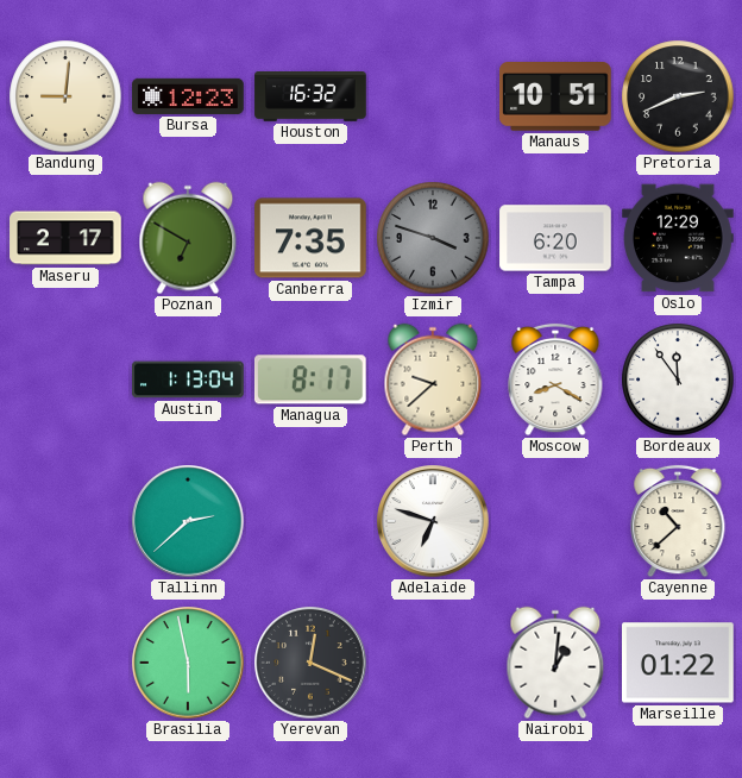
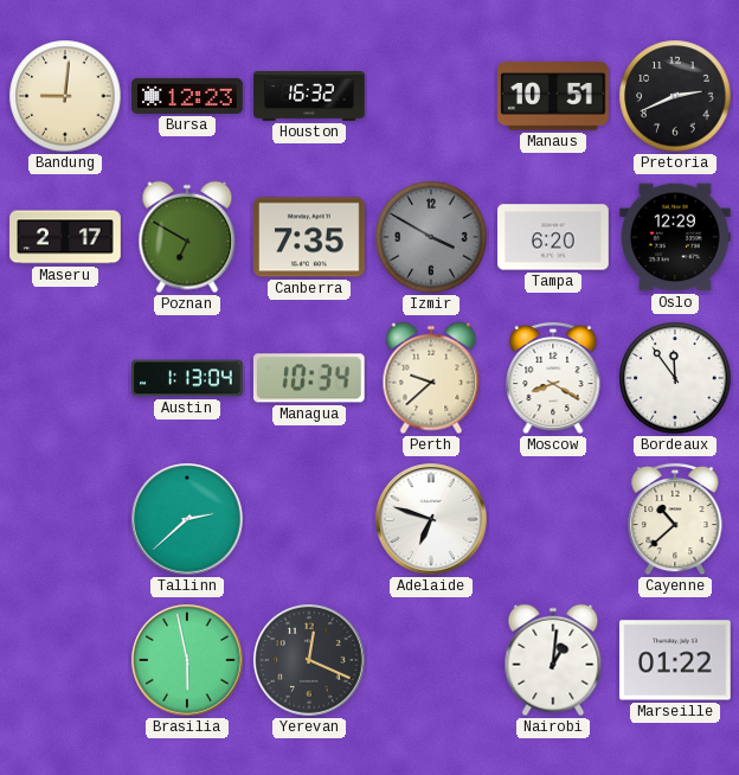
Izmir: 3:48 -> 3:50 (431, 237)
Managua: 8:17 -> 10:34 (309, 378)
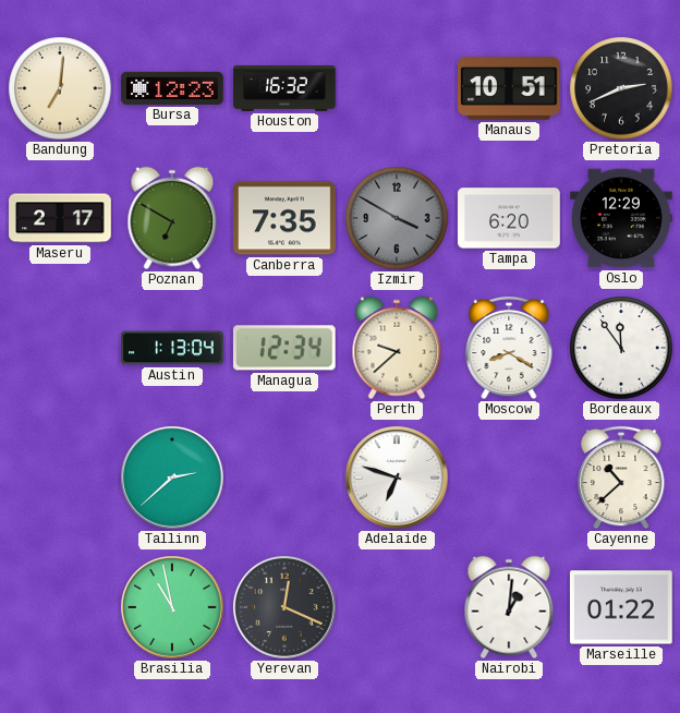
Bandung: 9:01 -> 7:01 (60, 88)
Managua: 10:34 -> 12:34 (284, 348)
Brasilia: 5:58 -> 10:58 (172, 607)
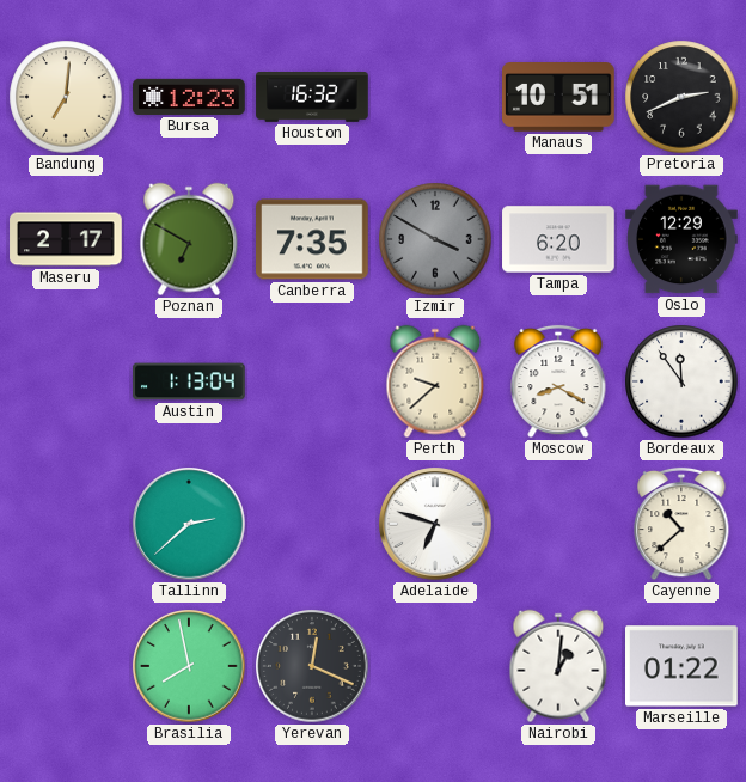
Managua: 12:34 -> none (284, 348)
Brasilia: 10:58 -> 7:58 (189, 666)
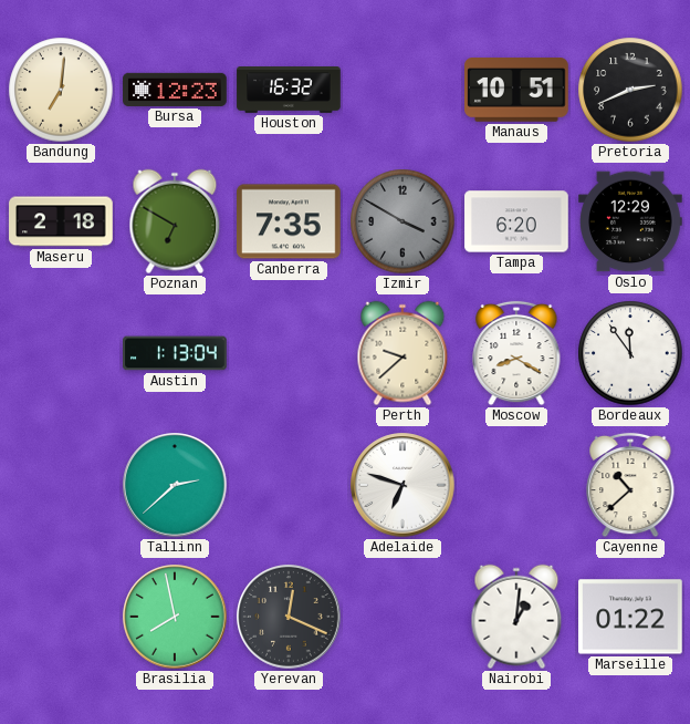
Maseru: 2:17 -> 2:18 (61, 221)
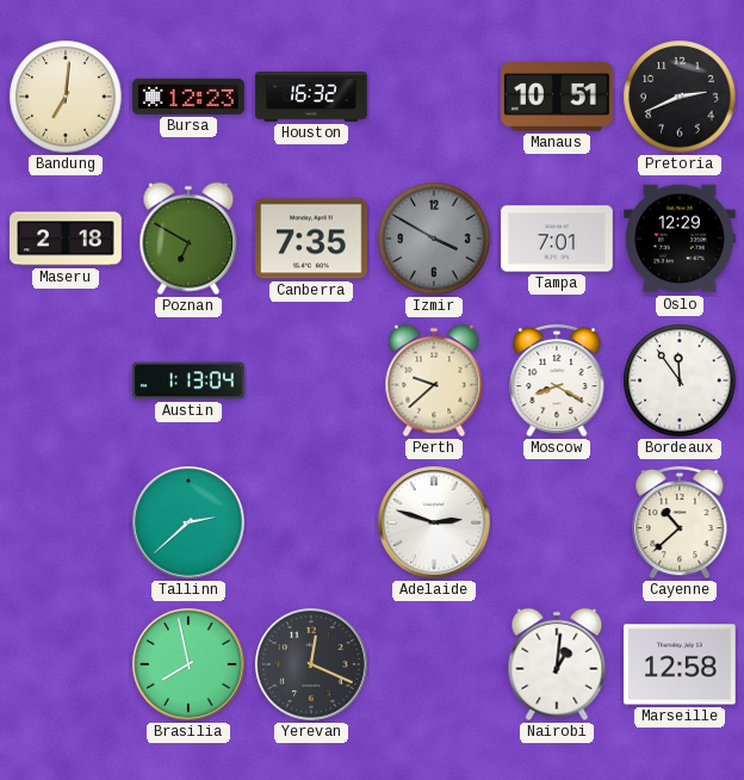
Tampa: 6:20 -> 7:01 (557, 239)
Adelaide: 6:48 -> 2:48 (434, 522)
Marseille: 01:22 -> 12:58 (681, 664)
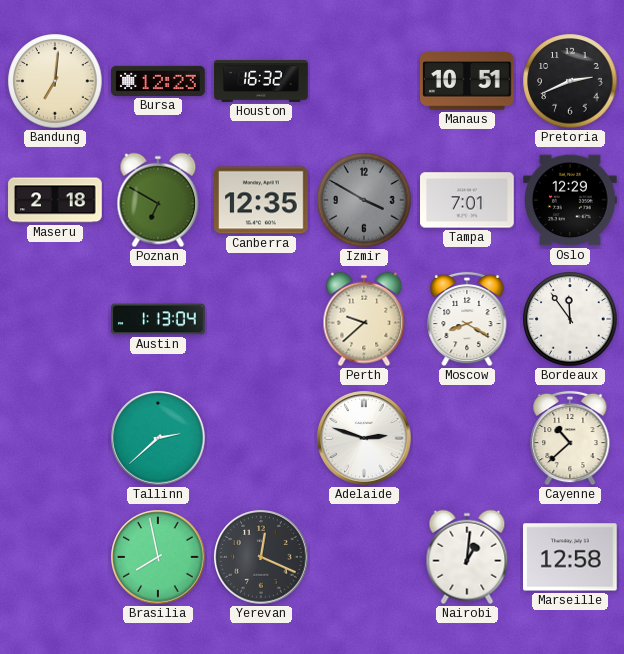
Canberra: 7:35 -> 12:35 (261, 200)
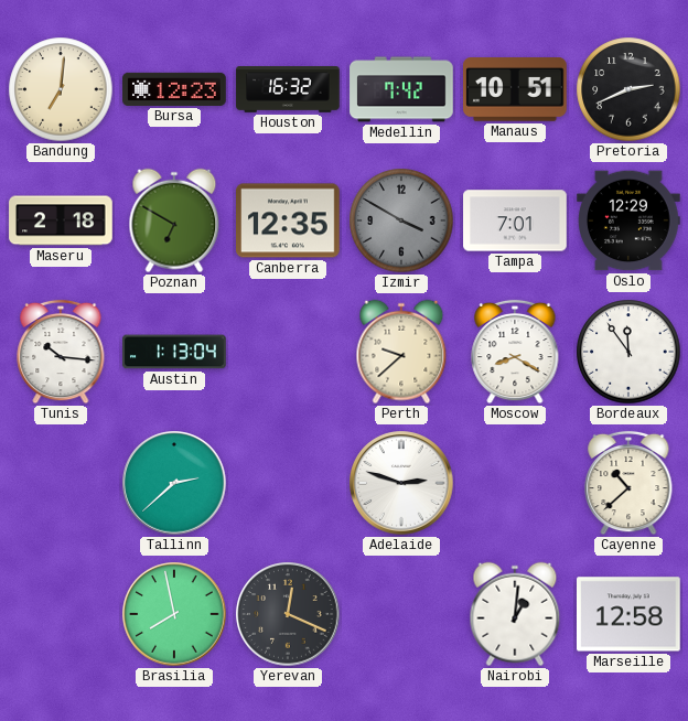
Medellin: none -> 7:42 (401, 89)
Tunis: none -> 10:16 (61, 352)
